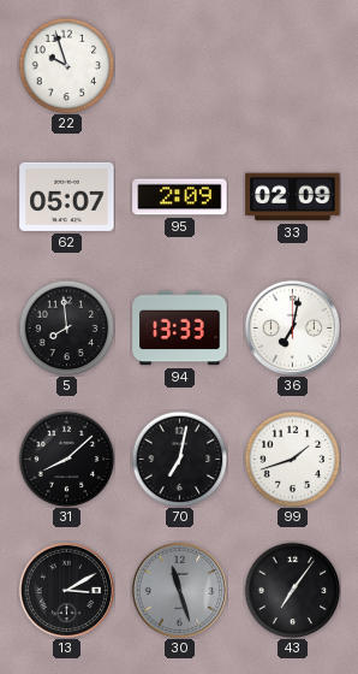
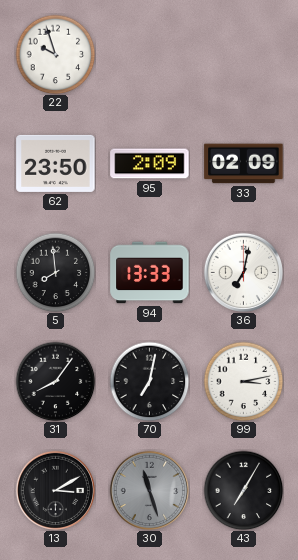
62: 05:07 -> 23:50 (56, 163)
31: 8:08 -> 8:06 (55, 381)
99: 1:42 -> 3:13 (243, 381)
43: 7:06 -> 7:05 (243, 490)
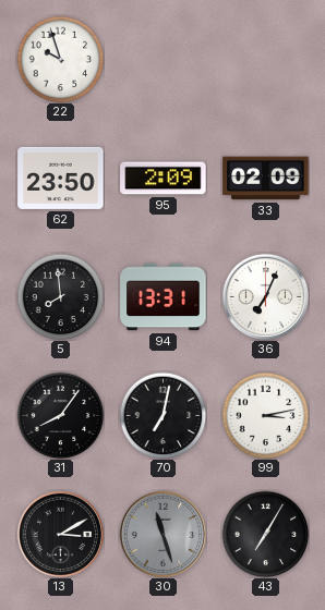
94: 13:33 -> 13:31 (164, 297)
36: 7:02 -> 7:04 (265, 296)
